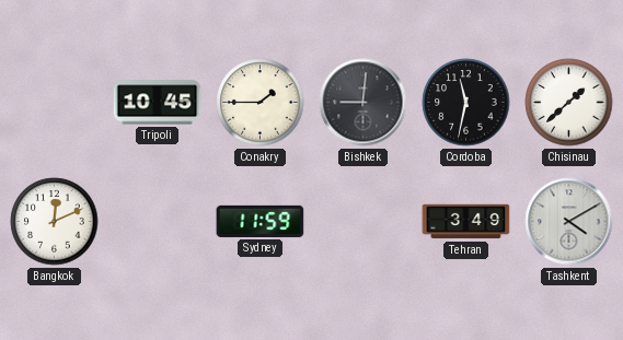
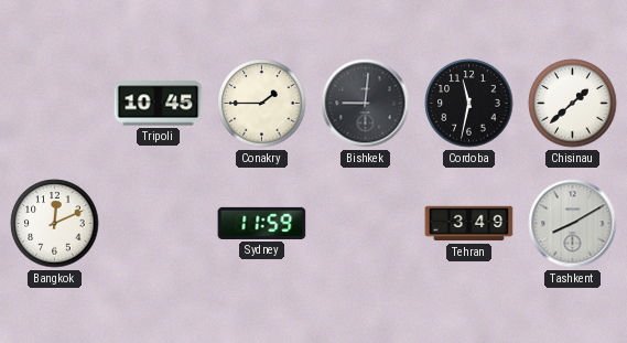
Tashkent: 4:10 -> 8:10 (573, 224)
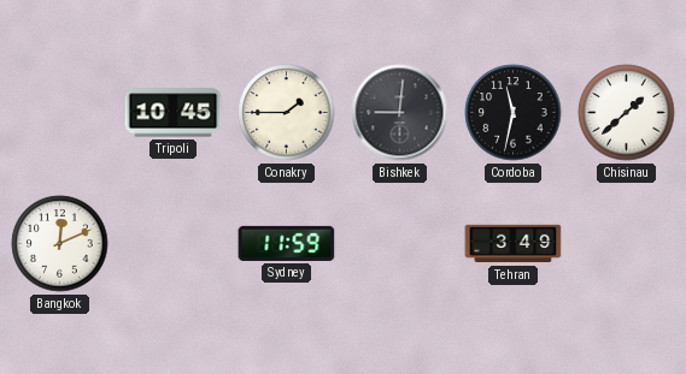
Tashkent: 8:10 -> none (573, 224)
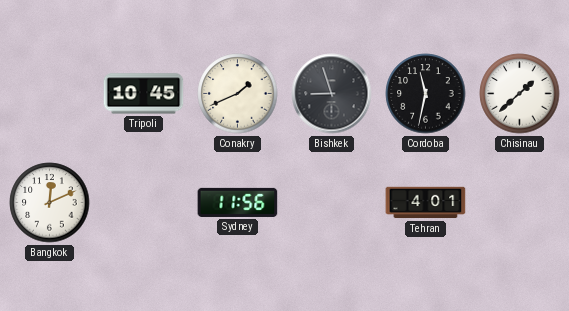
Conakry: 1:45 -> 1:41 (238, 94)
Bishkek: 9:01 -> 8:57 (332, 94)
Sydney: 11:59 -> 11:56 (238, 202)
Tehran: 3:49 -> 4:01 (426, 203)
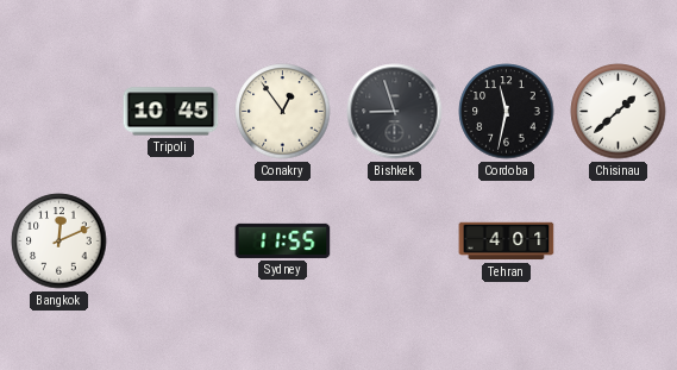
Conakry: 1:41 -> 12:54 (283, 112)
Sydney: 11:56 -> 11:55 (283, 240)
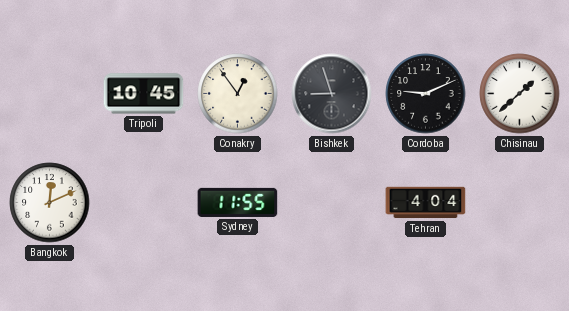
Cordoba: 11:32 -> 9:11 (426, 94)
Tehran: 4:01 -> 4:04 (426, 203)
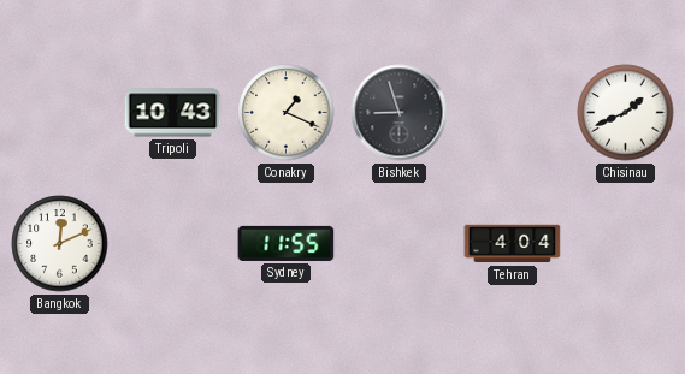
Tripoli: 10:45 -> 10:43 (173, 113)
Conakry: 12:54 -> 1:19 (287, 113)
Cordoba: 9:11 -> none (426, 94)
Chisinau: 1:38 -> 1:41 (626, 113)
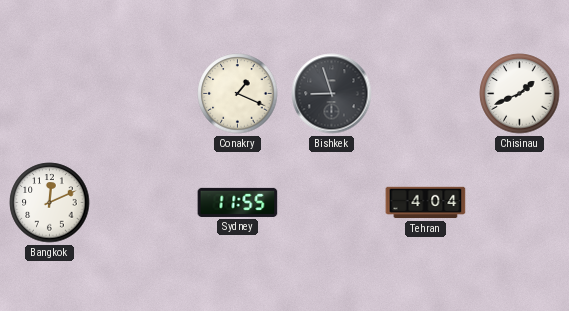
Tripoli: 10:43 -> none (173, 113)
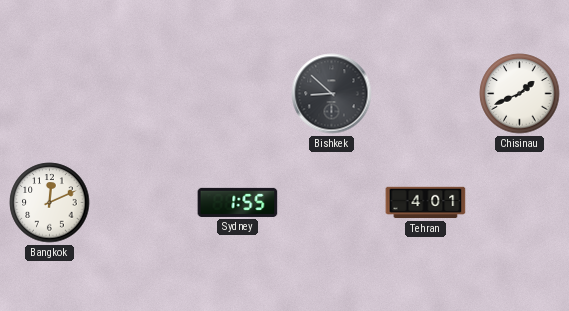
Conakry: 1:19 -> none (238, 94)
Bishkek: 8:57 -> 8:52 (332, 94)
Sydney: 11:55 -> 1:55 (238, 202)
Tehran: 4:04 -> 4:01 (426, 203)
